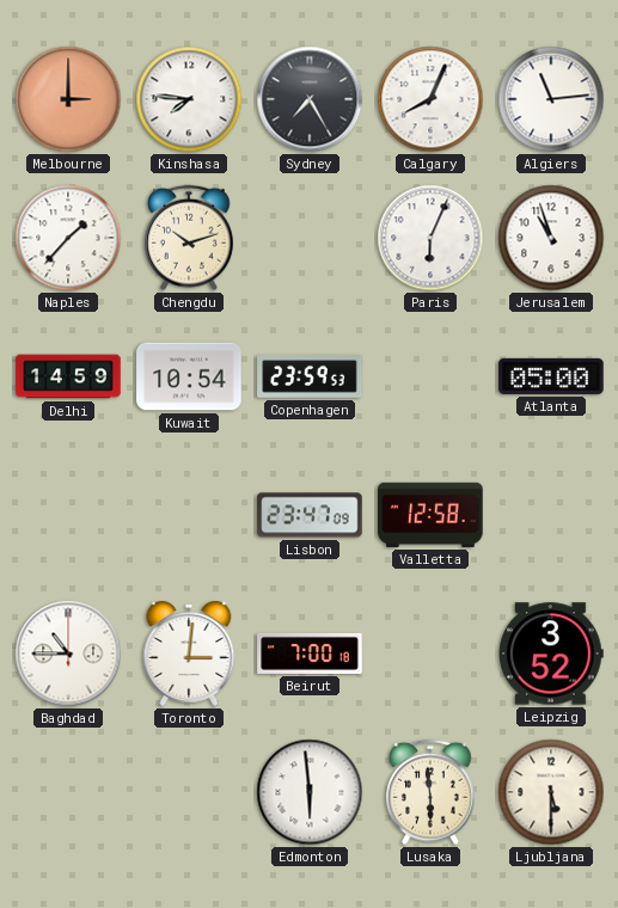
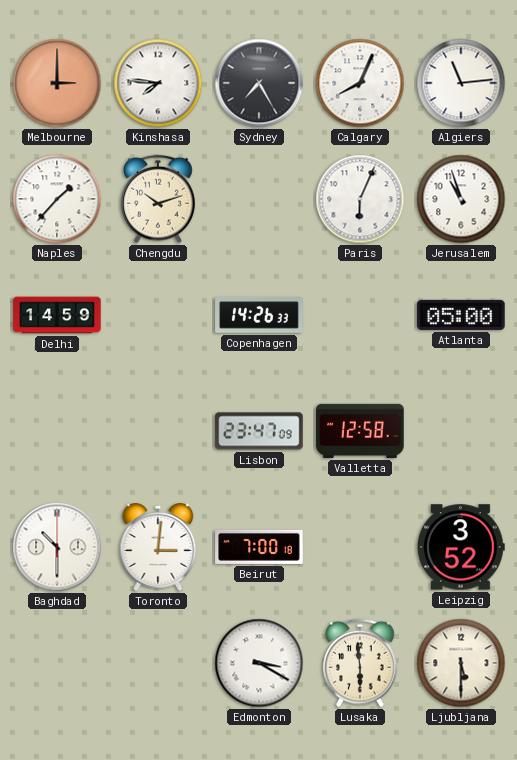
Kuwait: 10:54 -> none (189, 376)
Copenhagen: 23:59 -> 14:26 (259, 315)
Baghdad: 10:45 -> 10:30 (57, 547)
Edmonton: 5:59 -> 3:20 (259, 663)
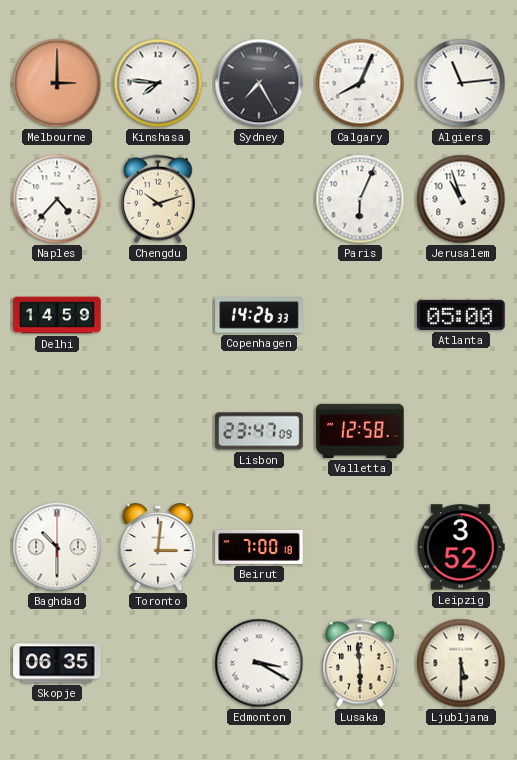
Naples: 1:37 -> 4:37 (57, 199)
Skopje: none -> 06:35 (57, 663)
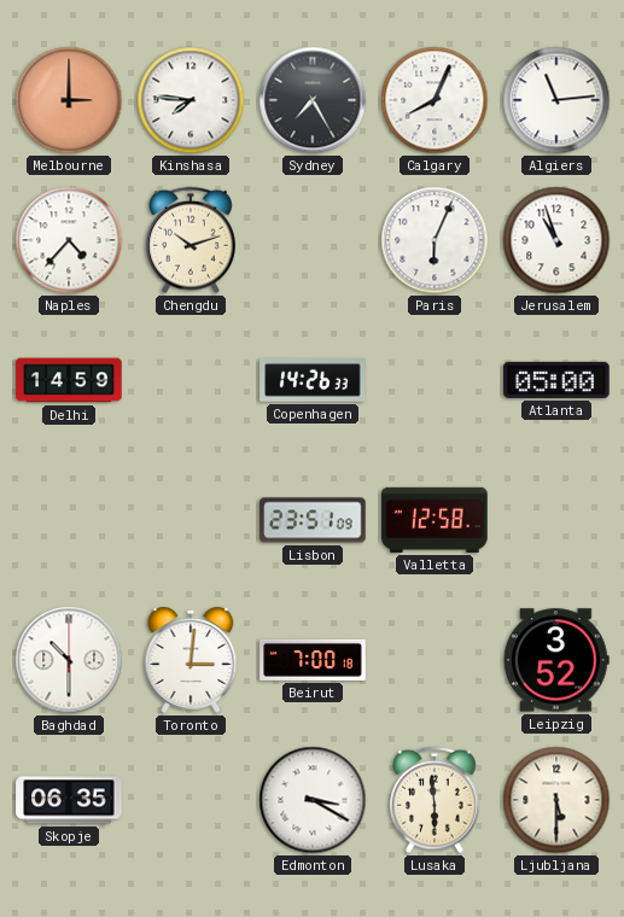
Lisbon: 23:47 -> 23:51 (313, 520)
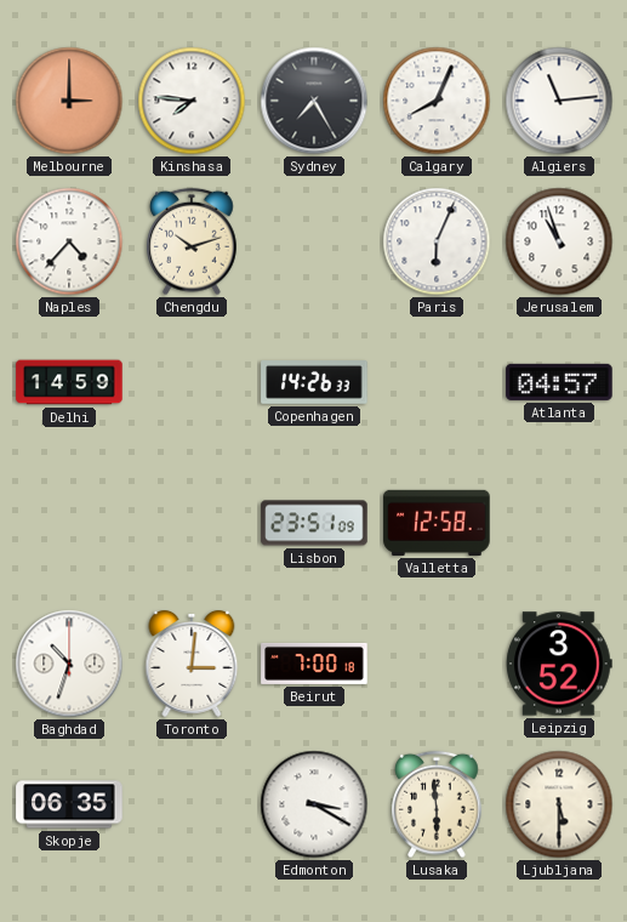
Atlanta: 05:00 -> 04:57 (559, 382)
Baghdad: 10:30 -> 10:33 (69, 664)
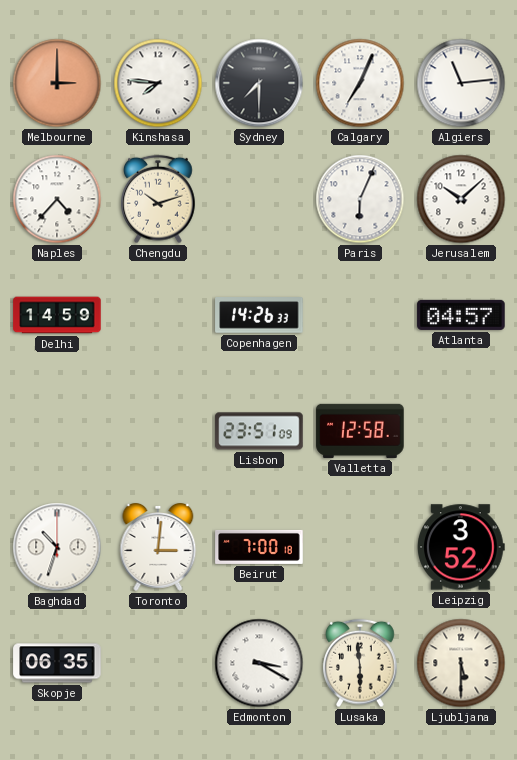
Sydney: 7:25 -> 7:30 (259, 83)
Calgary: 8:04 -> 7:04 (360, 83)
Jerusalem: 10:57 -> 10:08 (461, 199)
